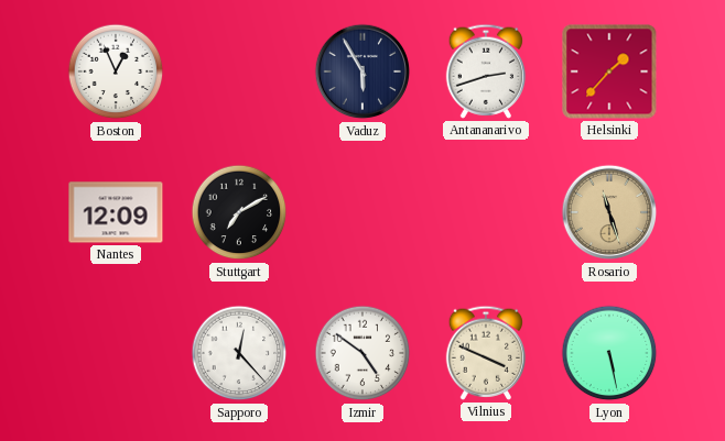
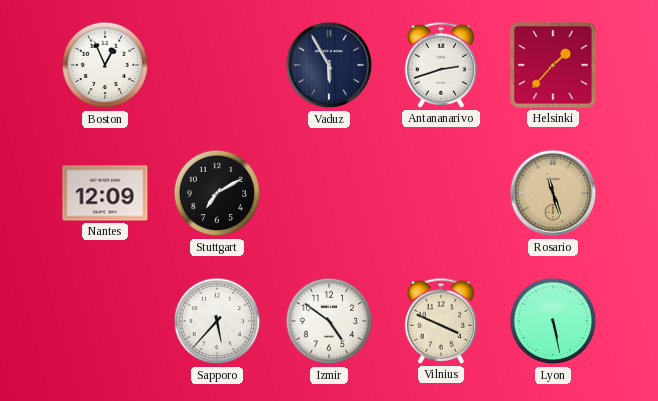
Sapporo: 12:23 -> 5:37 (217, 321)
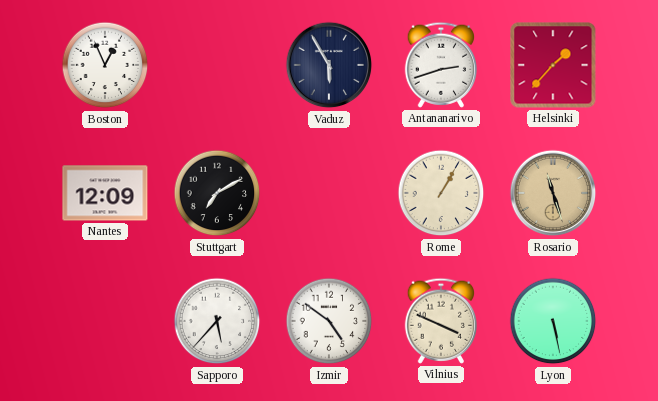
Rome: none -> 1:05 (441, 193)
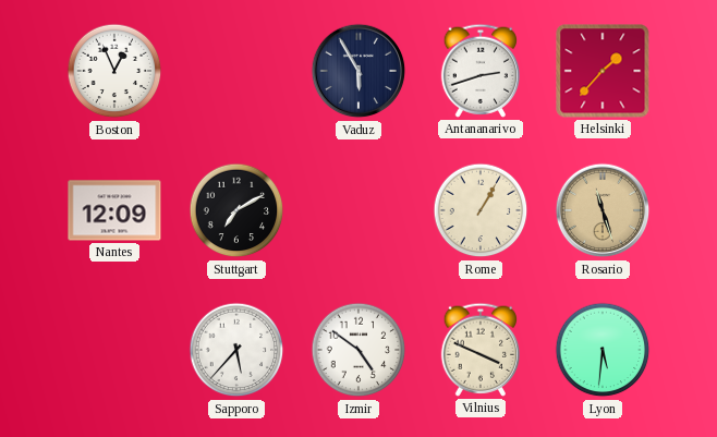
Lyon: 5:28 -> 5:31 (603, 350)
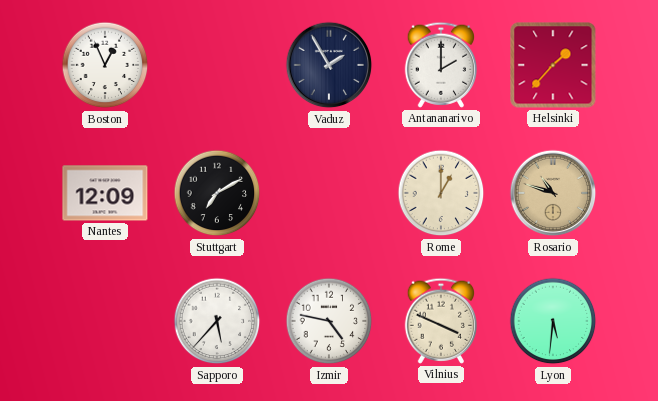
Vaduz: 5:55 -> 1:55 (329, 65)
Antananarivo: 2:42 -> 2:00 (440, 65)
Rome: 1:05 -> 1:00 (441, 193)
Rosario: 11:27 -> 10:48 (553, 193)
Izmir: 4:51 -> 4:47 (329, 321)
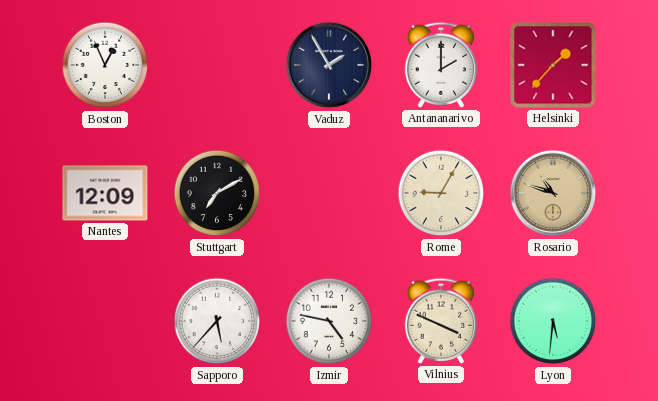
Rome: 1:00 -> 9:05 (441, 193)
